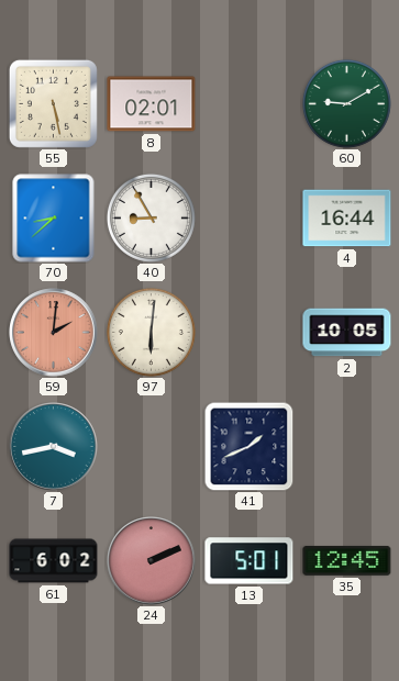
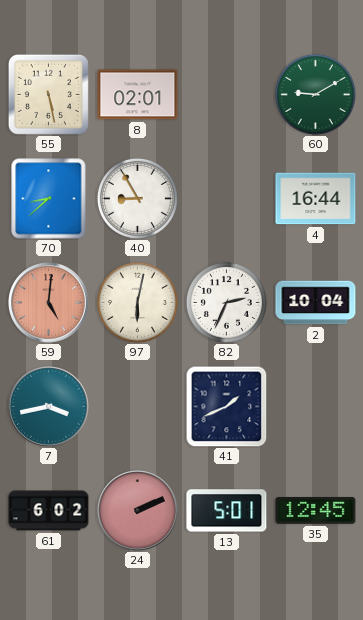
59: 2:01 -> 5:01 (49, 303)
97: 6:01 -> 6:02 (137, 302)
82: none -> 2:34 (226, 302)
2: 10:05 -> 10:04 (316, 303)
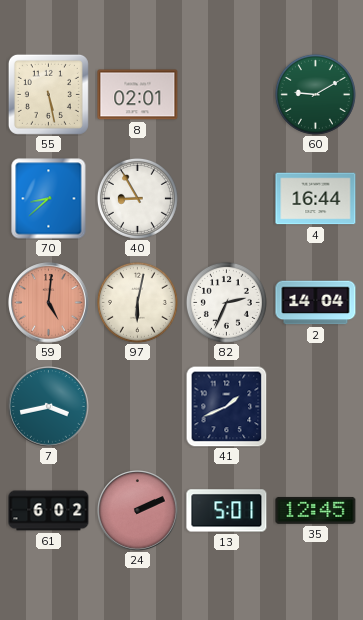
2: 10:04 -> 14:04 (316, 303)
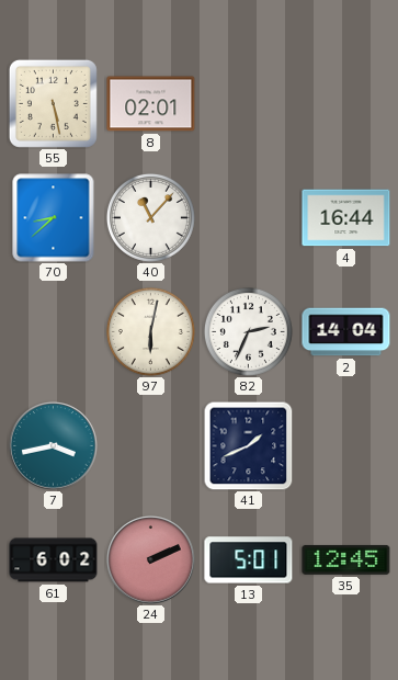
60: 9:10 -> none (315, 94)
40: 8:55 -> 11:07 (150, 217)
59: 5:01 -> none (49, 303)
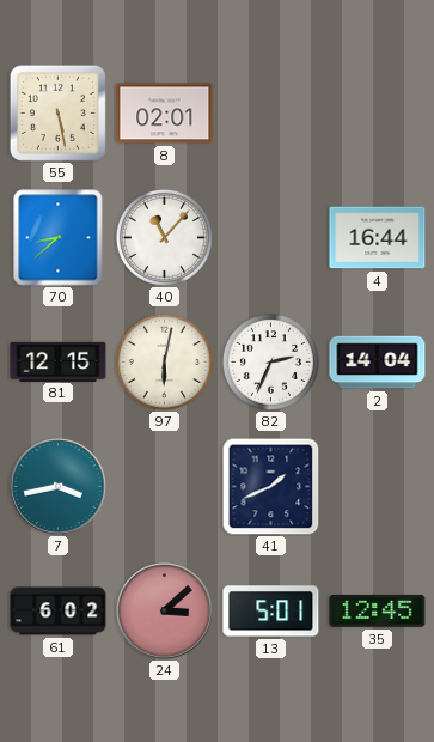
81: none -> 12:15 (59, 361)
24: 2:11 -> 3:08 (165, 612)
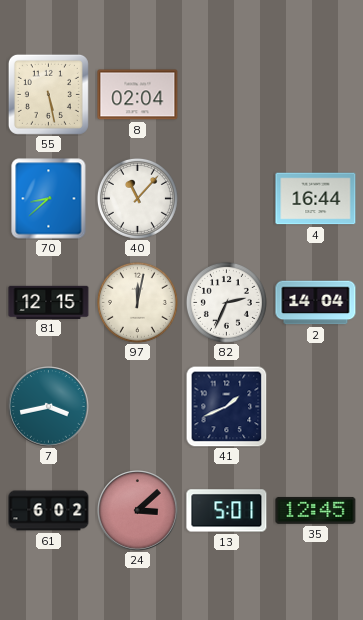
8: 02:01 -> 02:04 (138, 95)
97: 6:02 -> 12:02 (137, 302)
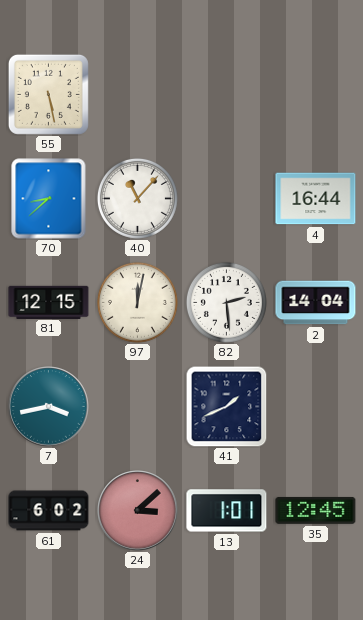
8: 02:04 -> none (138, 95)
82: 2:34 -> 2:29 (226, 302)
13: 5:01 -> 1:01 (227, 511)
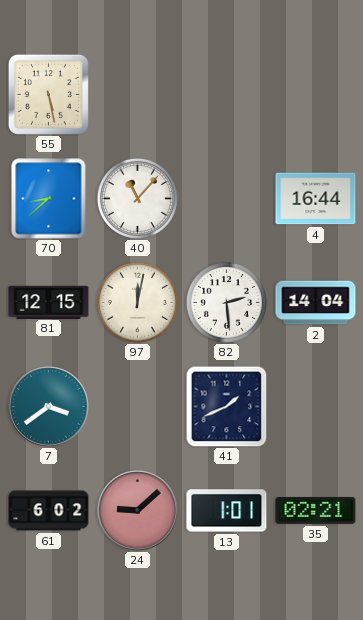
7: 3:43 -> 3:39 (49, 407)
24: 3:08 -> 9:08 (138, 511)
35: 12:45 -> 02:21 (316, 510)
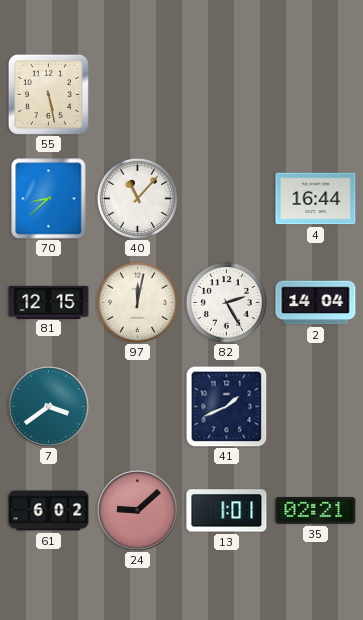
82: 2:29 -> 2:25 (226, 302)
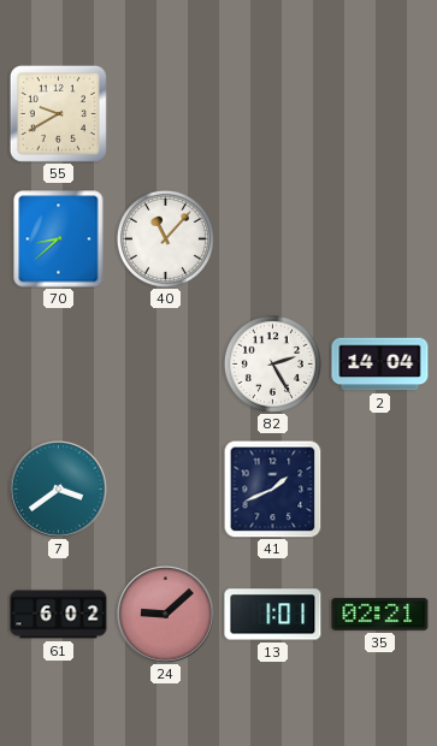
55: 5:28 -> 9:40 (58, 113)
4: 16:44 -> none (316, 199)
81: 12:15 -> none (49, 302)
97: 12:02 -> none (137, 302)
